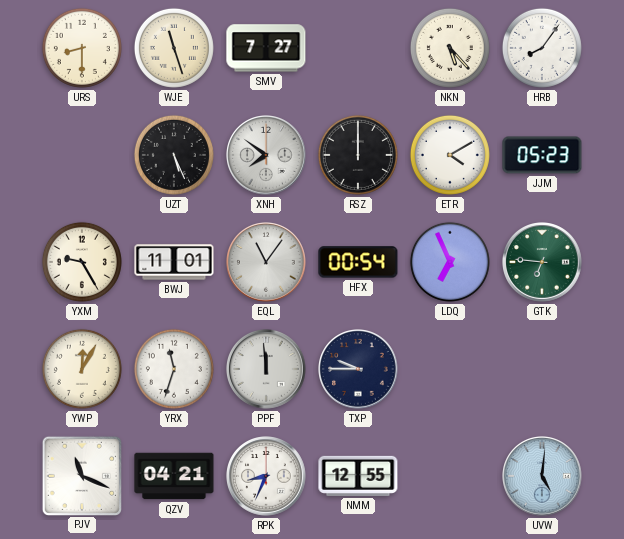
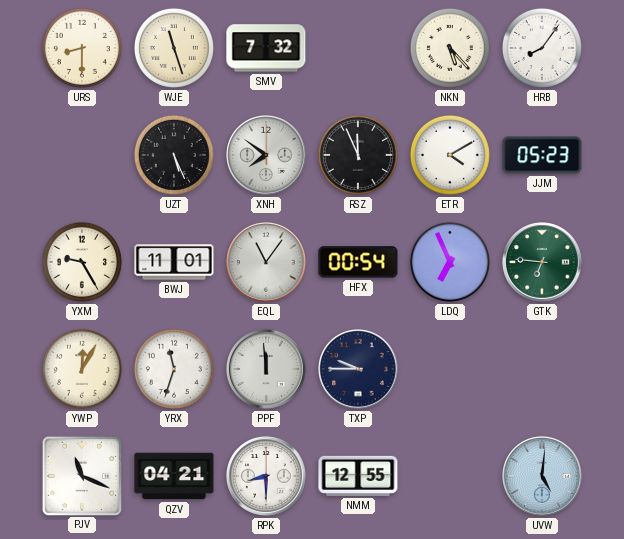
SMV: 7:27 -> 7:32 (266, 48)
RSZ: 12:00 -> 11:56 (358, 155)
RPK: 8:34 -> 8:30 (266, 476)
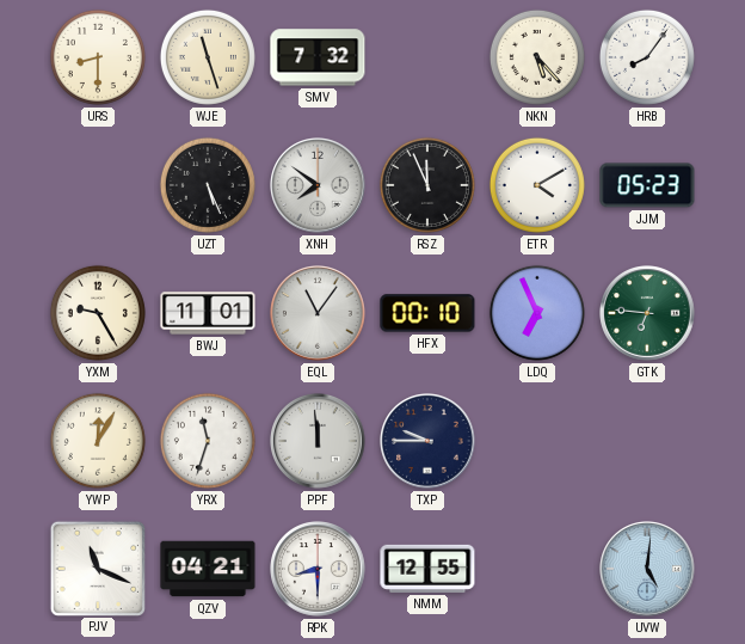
HFX: 00:54 -> 00:10 (427, 313)
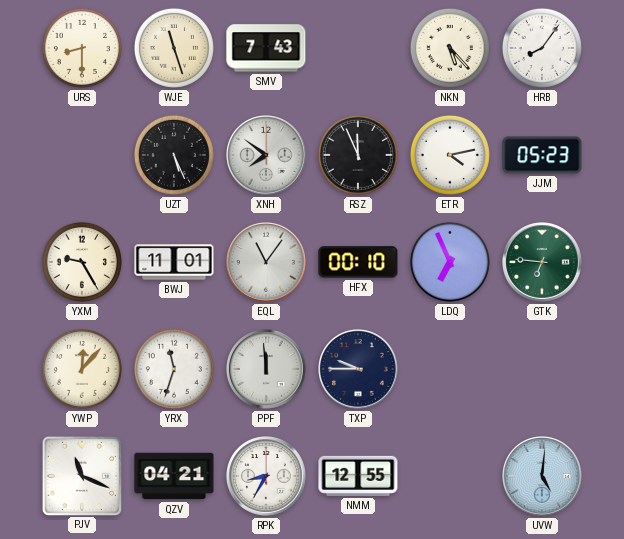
SMV: 7:32 -> 7:43 (266, 48)
ETR: 4:10 -> 4:13 (450, 155)
YWP: 12:05 -> 12:07 (82, 369)
RPK: 8:30 -> 8:35 (266, 476)
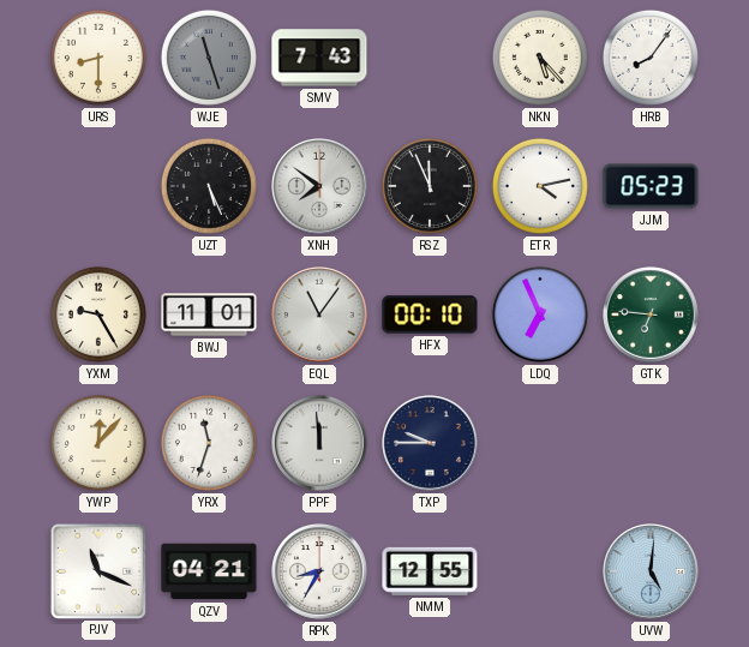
WJE dial: cream -> grey (209, 58)
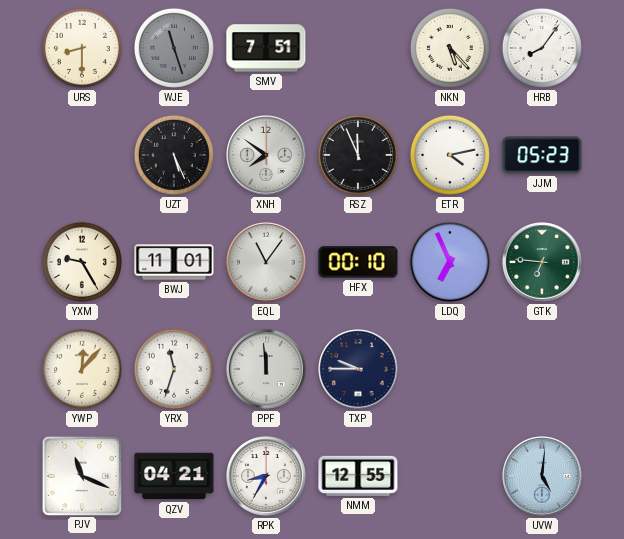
SMV: 7:43 -> 7:51 (266, 48)
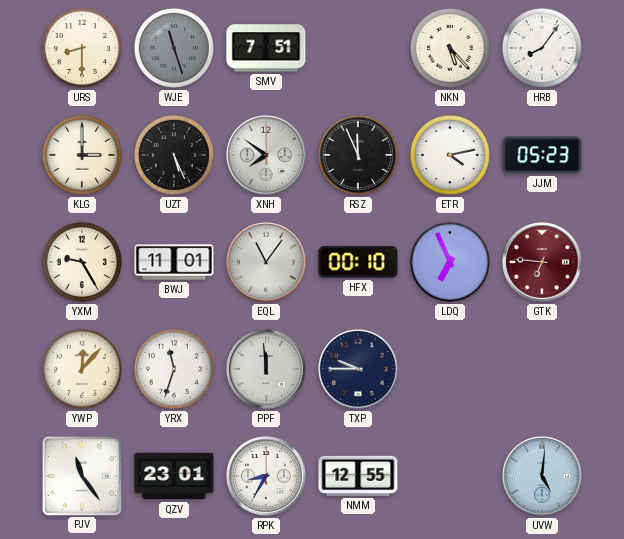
KLG: none -> 3:00 (82, 155)
GTK dial: green -> burgundy (542, 262)
PJV: 11:19 -> 11:24 (81, 475)
QZV: 04:21 -> 23:01 (174, 476)
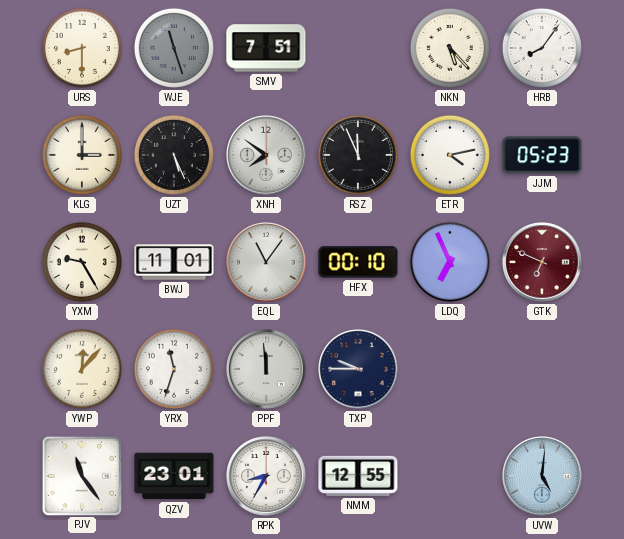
GTK: 6:46 -> 6:49 (542, 262)
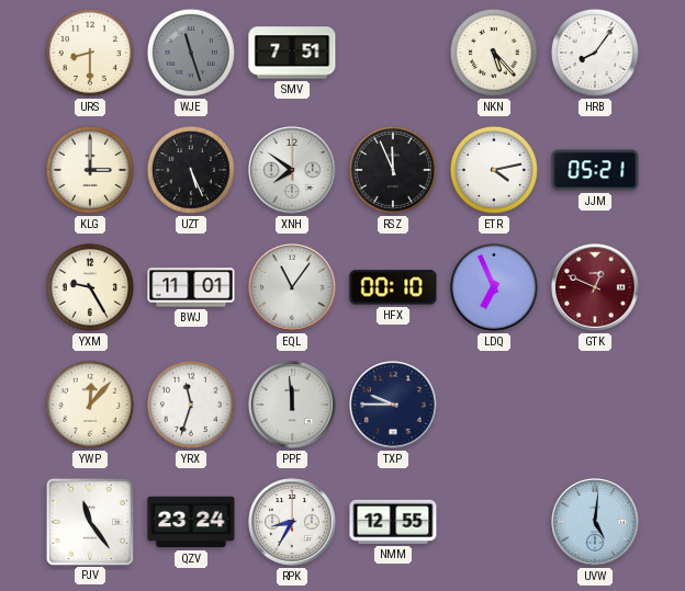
JJM: 05:23 -> 05:21 (595, 170)
GTK: 6:49 -> 12:49 (595, 287)
QZV: 23:01 -> 23:24 (191, 522)
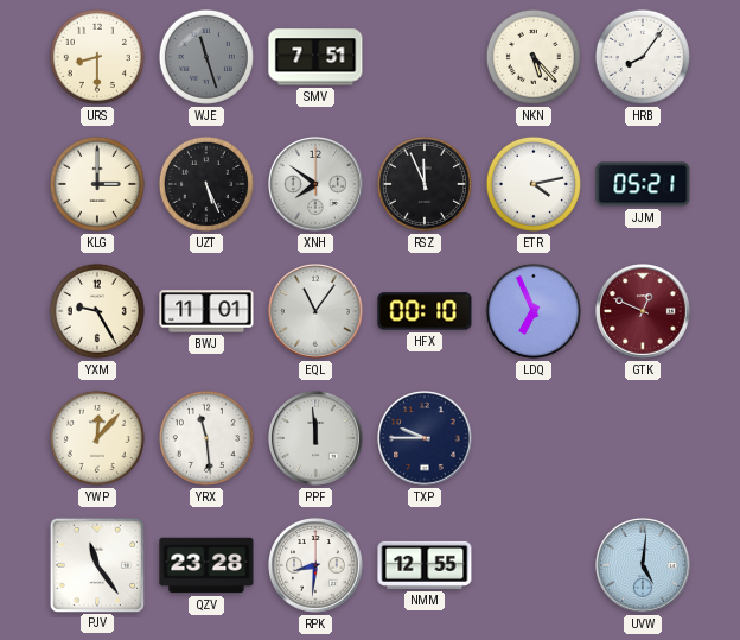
YRX: 11:33 -> 11:29 (206, 438)
QZV: 23:24 -> 23:28 (206, 565)
RPK: 8:35 -> 8:31 (315, 565)
